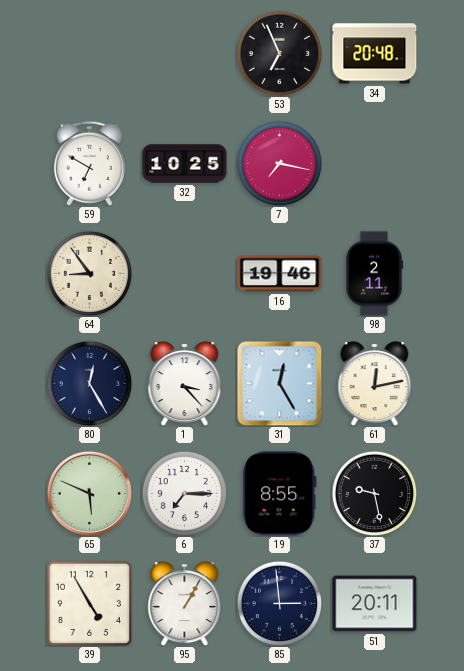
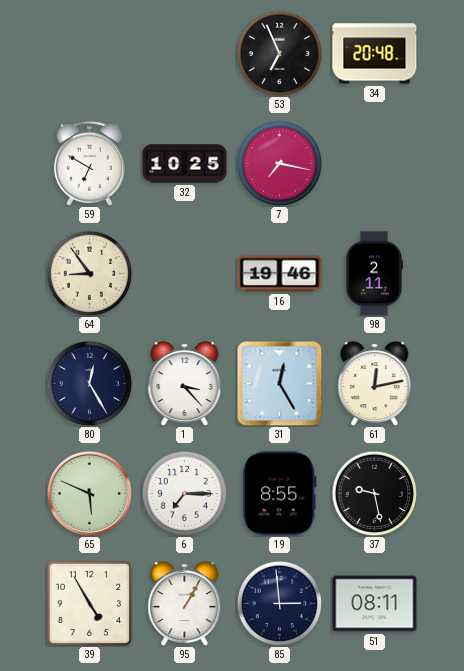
51: 20:11 -> 08:11 (375, 604)
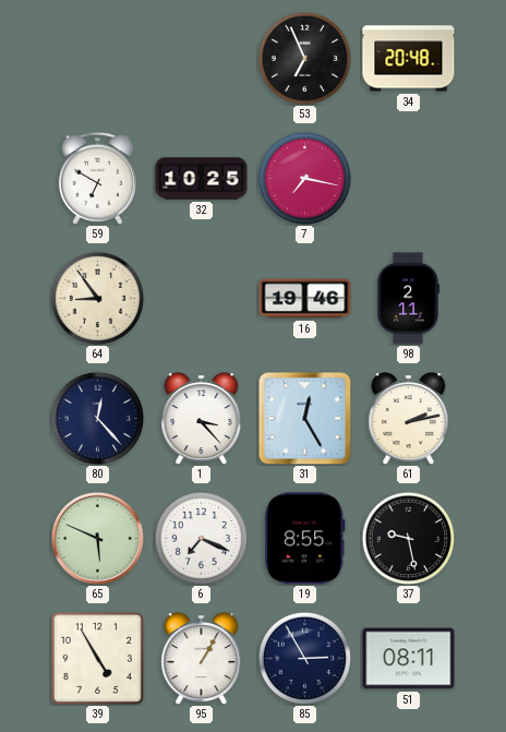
80: 12:25 -> 12:23 (97, 418)
61: 12:13 -> 2:13 (409, 419)
6: 7:15 -> 7:19 (201, 538)
85: 2:59 -> 2:55 (304, 658)
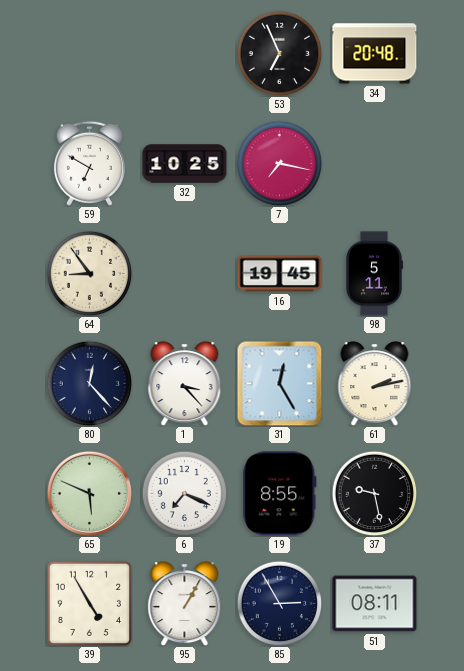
16: 19:46 -> 19:45 (280, 274)
98: 2:11 -> 5:11 (373, 274)
